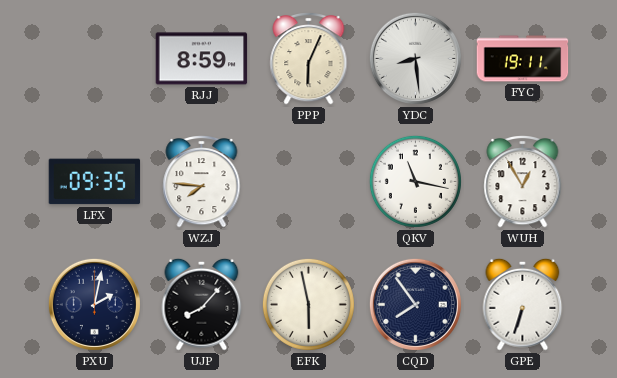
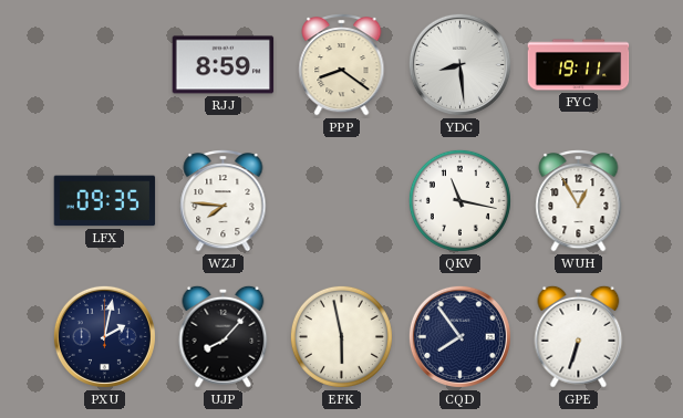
PPP: 6:04 -> 8:21 (342, 65)
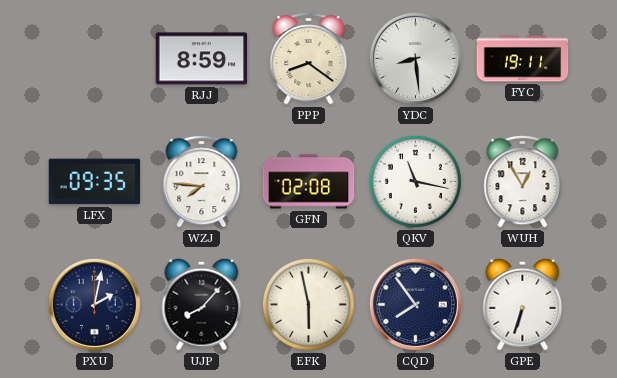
GFN: none -> 02:08 (309, 182)
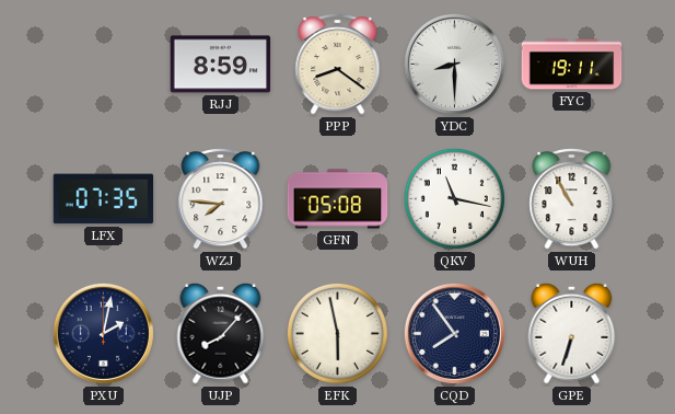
YDC: 8:29 -> 8:30 (454, 64)
LFX: 09:35 -> 07:35 (104, 199)
GFN: 02:08 -> 05:08 (338, 199)
WUH: 12:55 -> 10:55 (572, 199)
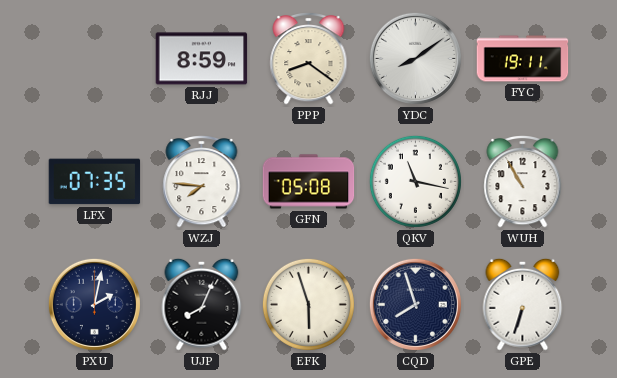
YDC: 8:30 -> 8:09 (415, 58)
UJP: 8:07 -> 8:04 (202, 304)
EFK: 5:58 -> 5:57 (308, 304)
CQD: 7:54 -> 7:57 (415, 304)
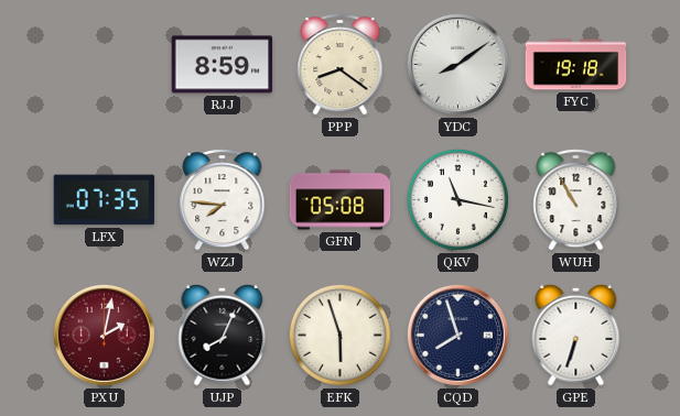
FYC: 19:11 -> 19:18 (576, 65)
PXU dial: navy -> burgundy (104, 335)
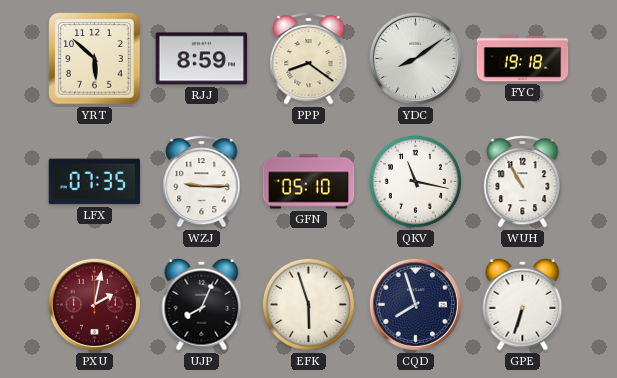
YRT: none -> 5:52 (95, 59)
WZJ: 7:46 -> 9:15 (202, 182)
GFN: 05:08 -> 05:10 (309, 182)
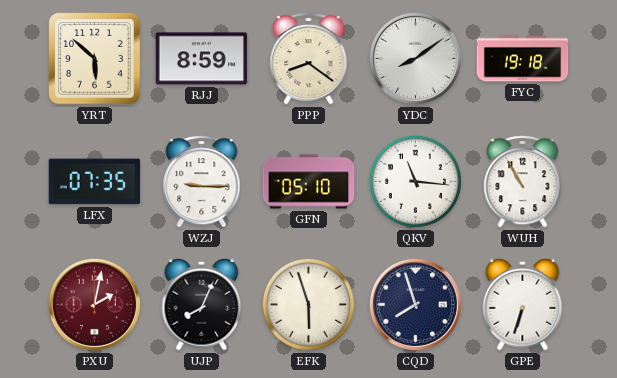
QKV: 11:17 -> 11:16 (415, 181)
